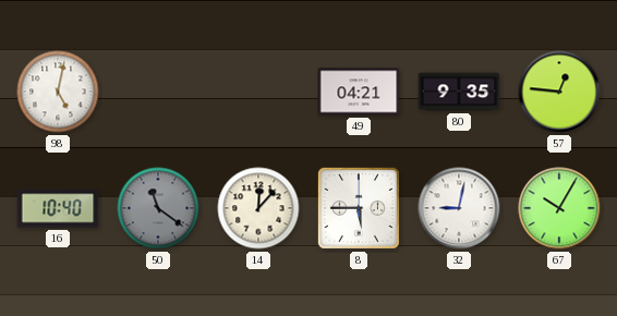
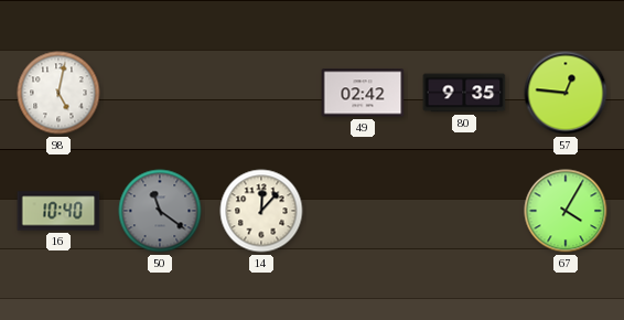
49: 04:21 -> 02:42 (363, 93)
8: 5:45 -> none (359, 208)
32: 9:02 -> none (459, 208)
67: 10:05 -> 4:05 (566, 211)
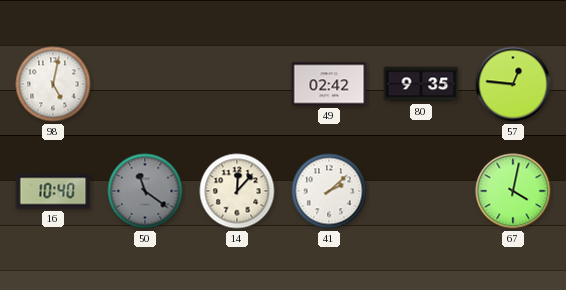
41: none -> 2:08 (329, 191)
67: 4:05 -> 4:02 (513, 191)
